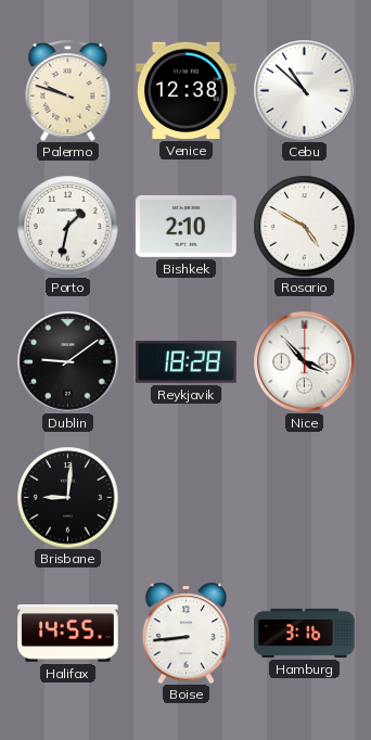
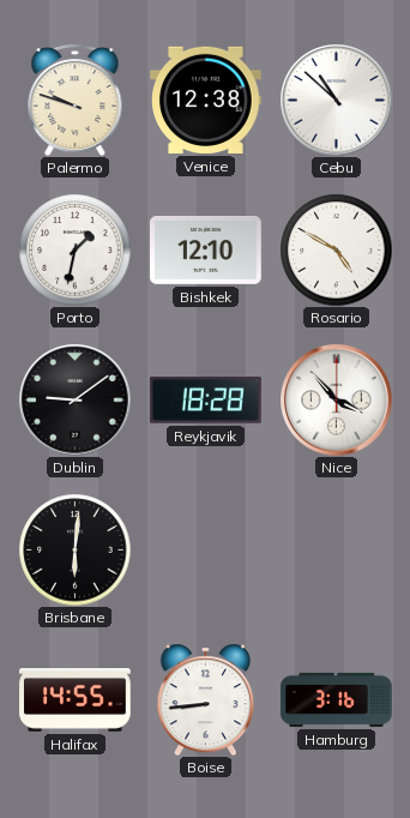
Bishkek: 2:10 -> 12:10 (206, 249)
Brisbane: 9:01 -> 6:01 (74, 549)
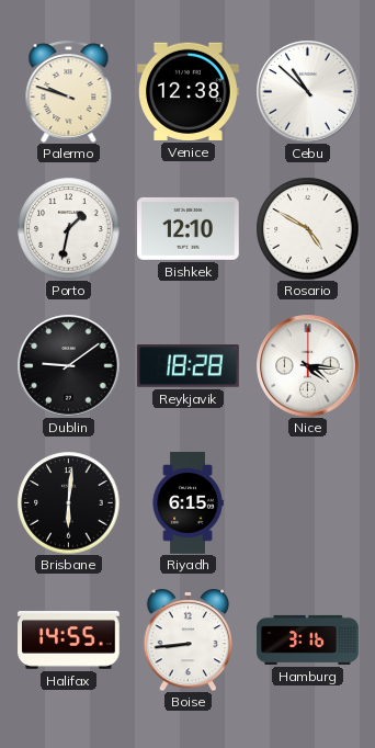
Nice: 3:53 -> 4:16 (307, 365)
Riyadh: none -> 6:15 (187, 503)
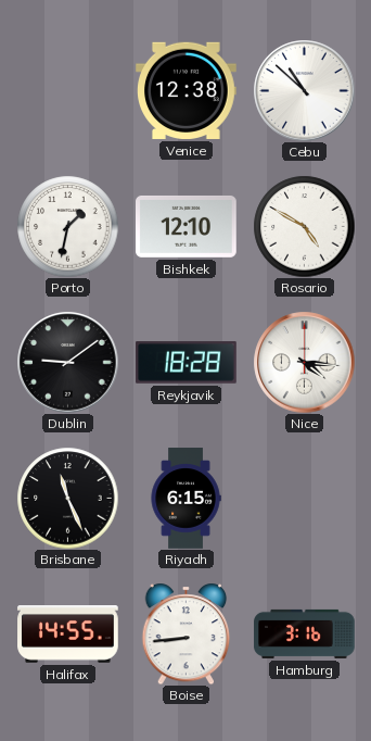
Palermo: 9:48 -> none (69, 91)
Brisbane: 6:01 -> 11:26 (67, 498)
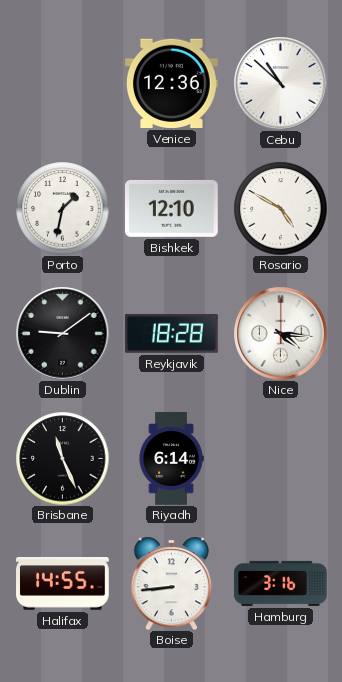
Venice: 12:38 -> 12:36 (172, 83)
Riyadh: 6:15 -> 6:14 (171, 459)
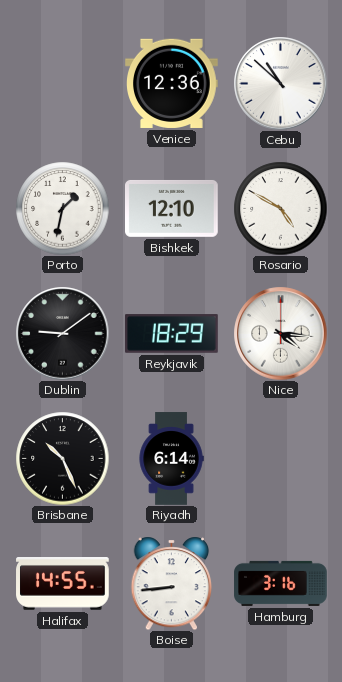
Reykjavik: 18:28 -> 18:29 (172, 334)
Brisbane: 11:26 -> 10:26 (62, 458)
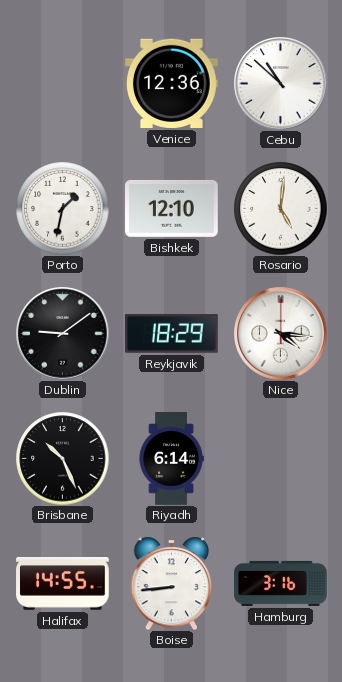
Rosario: 4:50 -> 5:01 (280, 208)
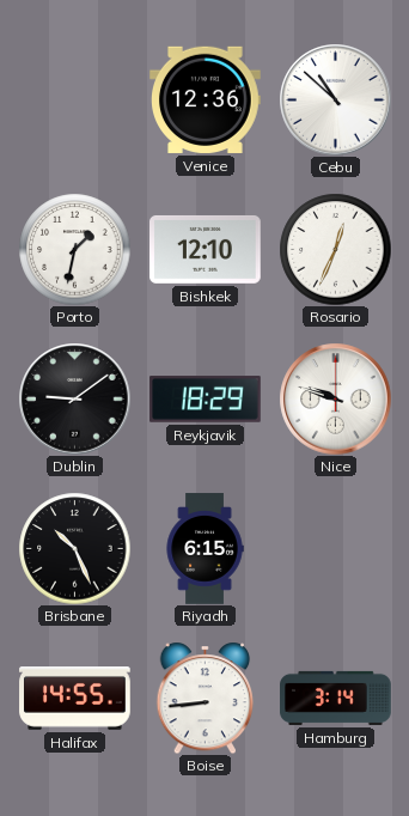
Rosario: 5:01 -> 12:34 (335, 249)
Nice: 4:16 -> 9:48 (335, 398)
Riyadh: 6:14 -> 6:15 (204, 549)
Hamburg: 3:16 -> 3:14 (336, 698)
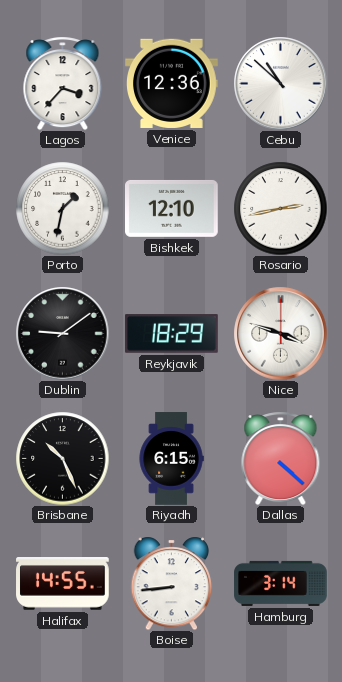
Lagos: none -> 3:37 (63, 83)
Rosario: 12:34 -> 2:43 (280, 208)
Nice: 9:48 -> 3:48 (280, 333)
Dallas: none -> 4:22 (281, 458)
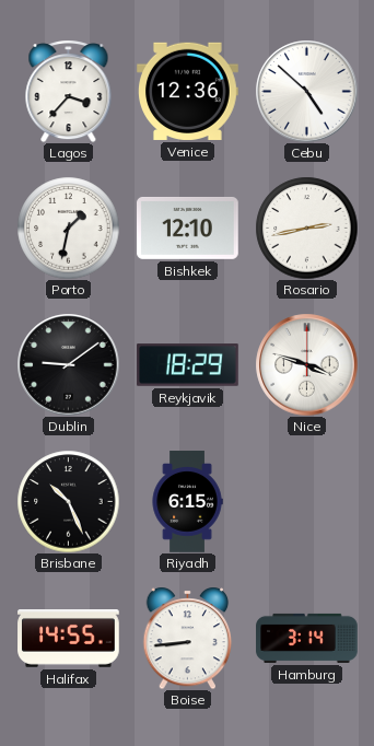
Cebu: 10:52 -> 4:52 (306, 91)
Dallas: 4:22 -> none (281, 458)
